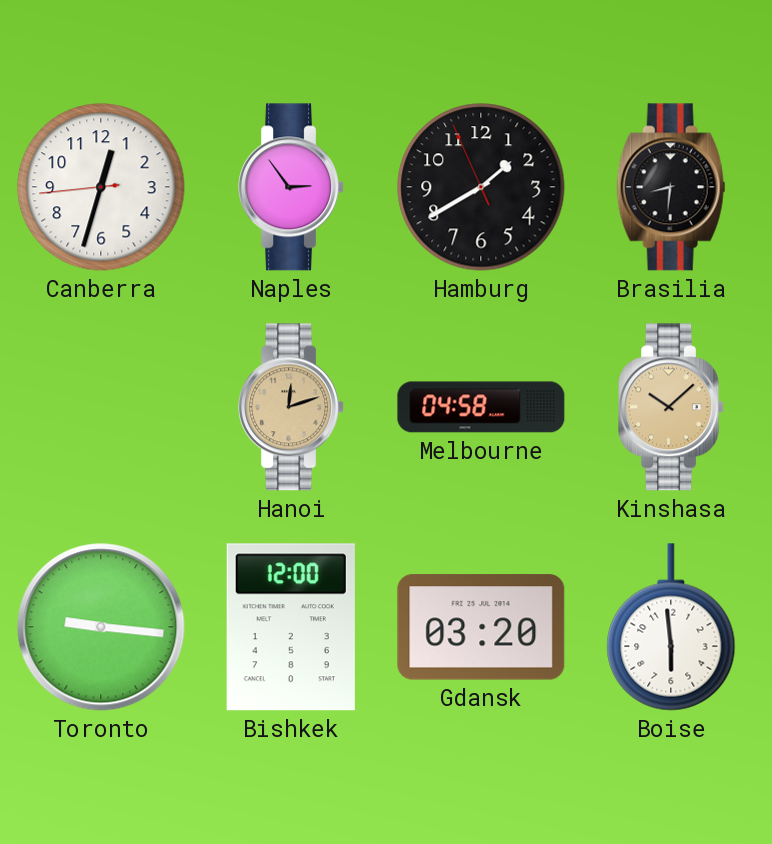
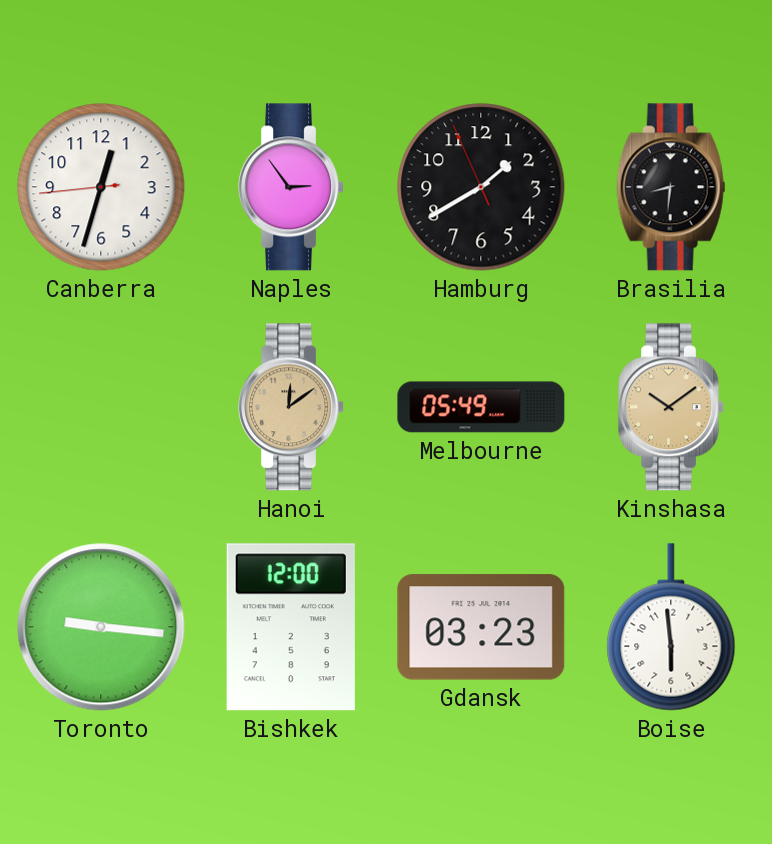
Hanoi: 12:12 -> 12:09 (292, 407)
Melbourne: 04:58 -> 05:49 (481, 407)
Kinshasa: 10:08 -> 10:09 (672, 407)
Gdansk: 03:20 -> 03:23 (481, 627)
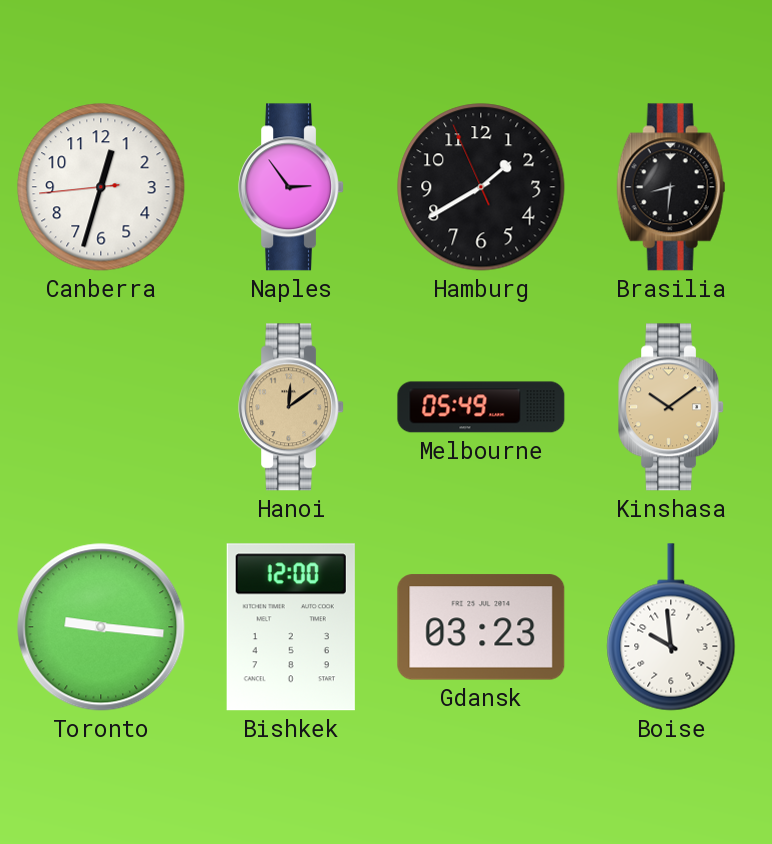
Boise: 5:59 -> 9:59 (671, 627)
